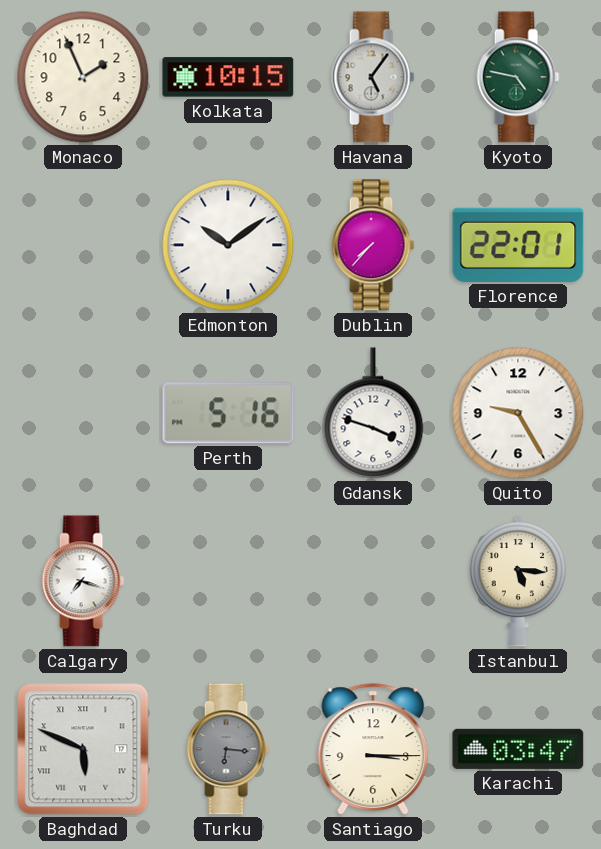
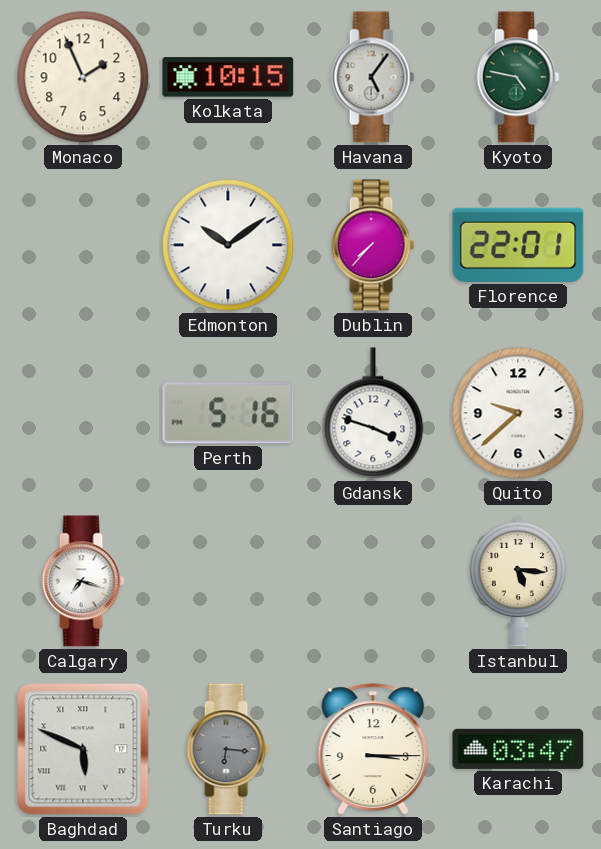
Quito: 9:25 -> 9:38 (518, 413)
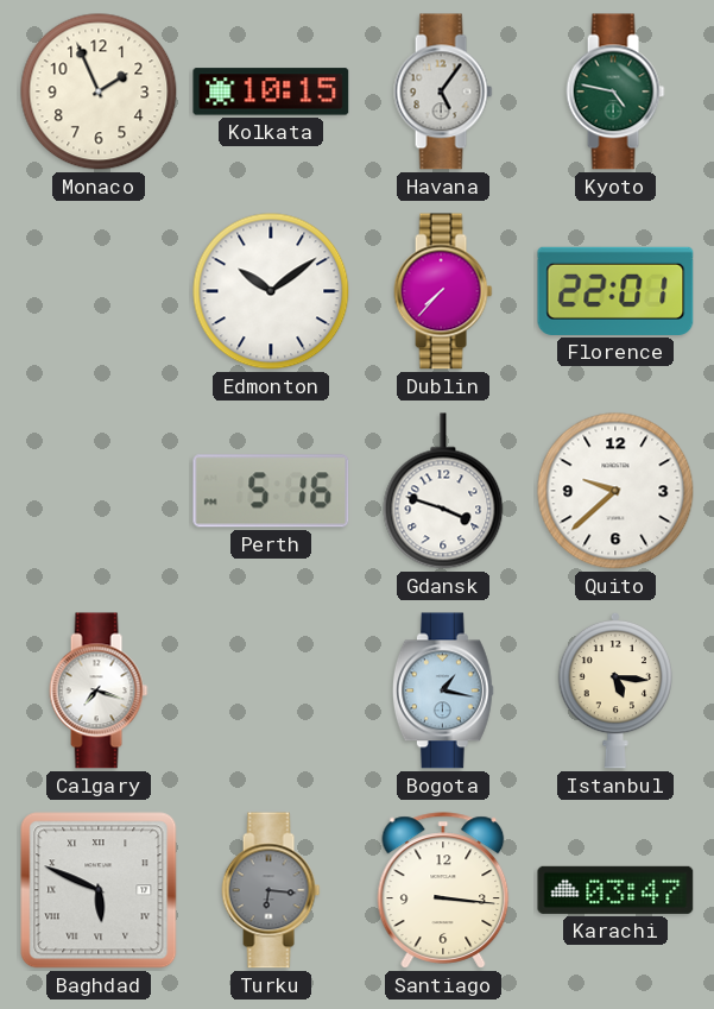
Bogota: none -> 1:17 (443, 690)
Santiago: 3:15 -> 3:16 (443, 890)
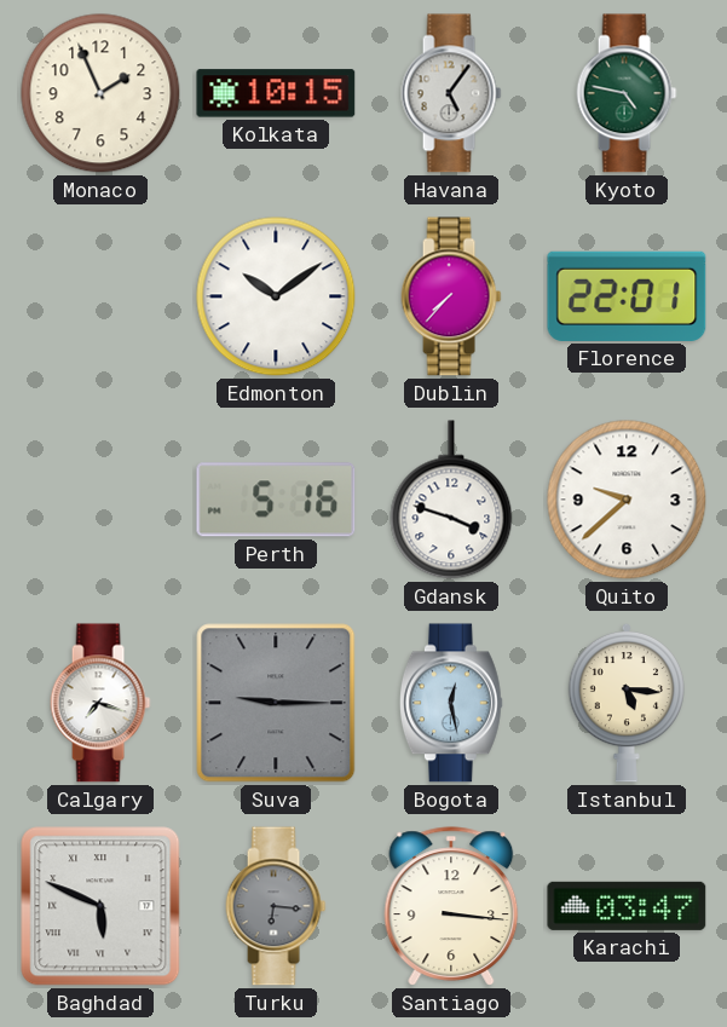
Suva: none -> 9:15 (276, 703)
Bogota: 1:17 -> 12:28 (451, 703)
